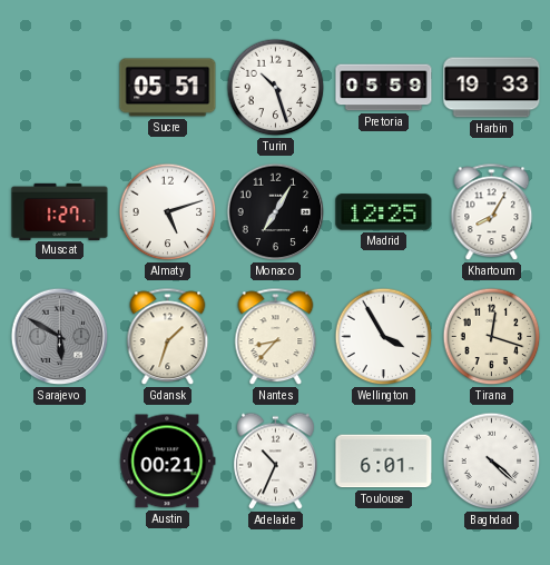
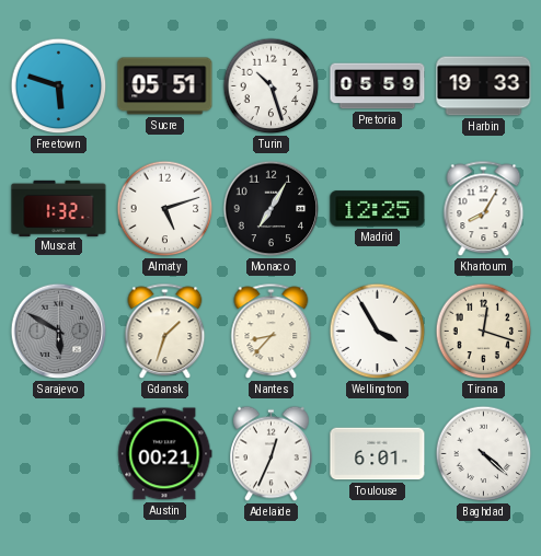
Freetown: none -> 5:48 (59, 86)
Muscat: 1:27 -> 1:32 (59, 208)
Adelaide: 10:34 -> 12:34 (272, 454)
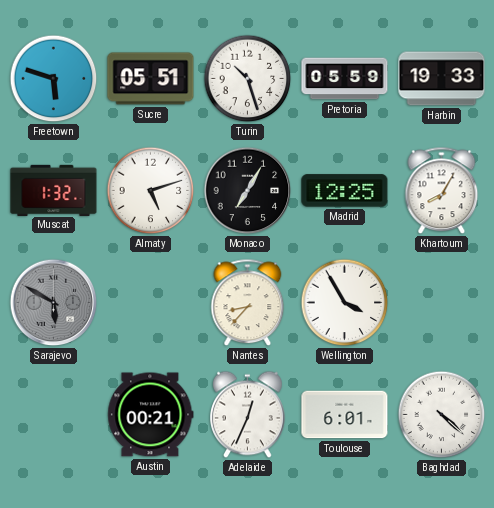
Gdansk: 1:33 -> none (165, 332)
Tirana: 12:18 -> none (484, 332)
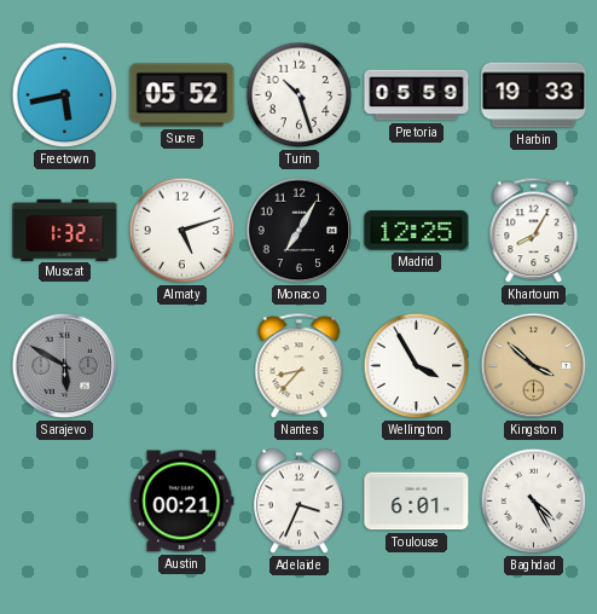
Freetown: 5:48 -> 5:43 (65, 95)
Sucre: 05:51 -> 05:52 (182, 95)
Kingston: none -> 3:52 (534, 366)
Adelaide: 12:34 -> 3:34 (300, 502)
Baghdad: 4:22 -> 4:25 (534, 502)
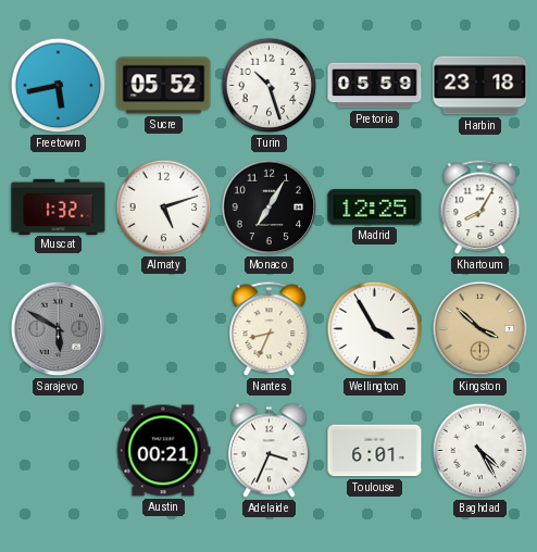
Harbin: 19:33 -> 23:18 (480, 86)
Nantes: 8:37 -> 8:34 (270, 329)
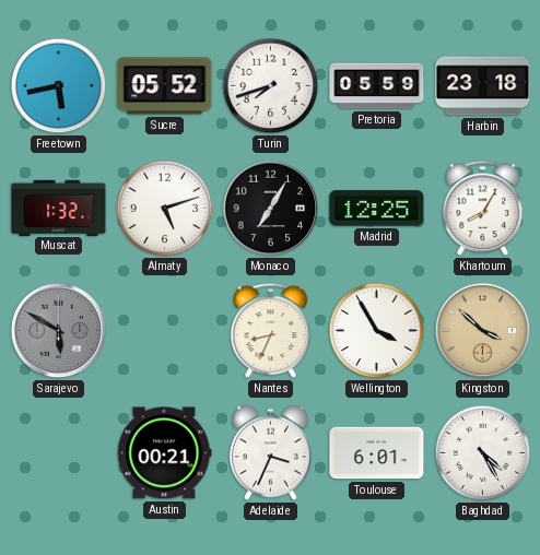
Turin: 10:27 -> 7:42 (271, 86)
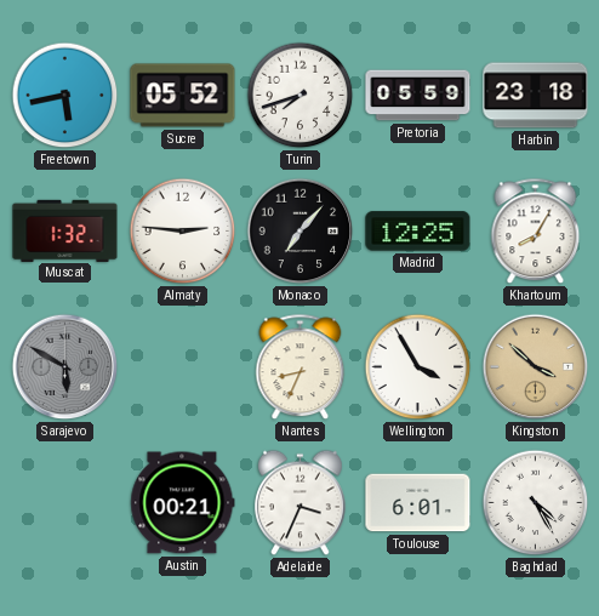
Almaty: 5:12 -> 2:46 (183, 232)
Monaco: 7:05 -> 7:07 (301, 232)
